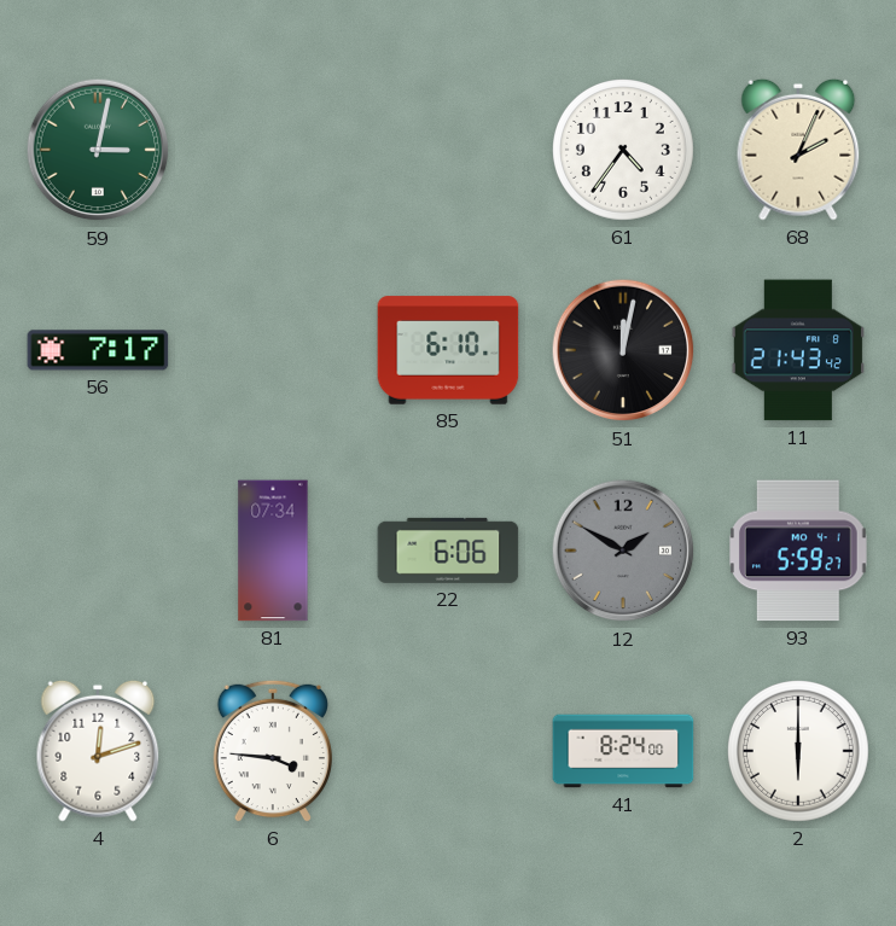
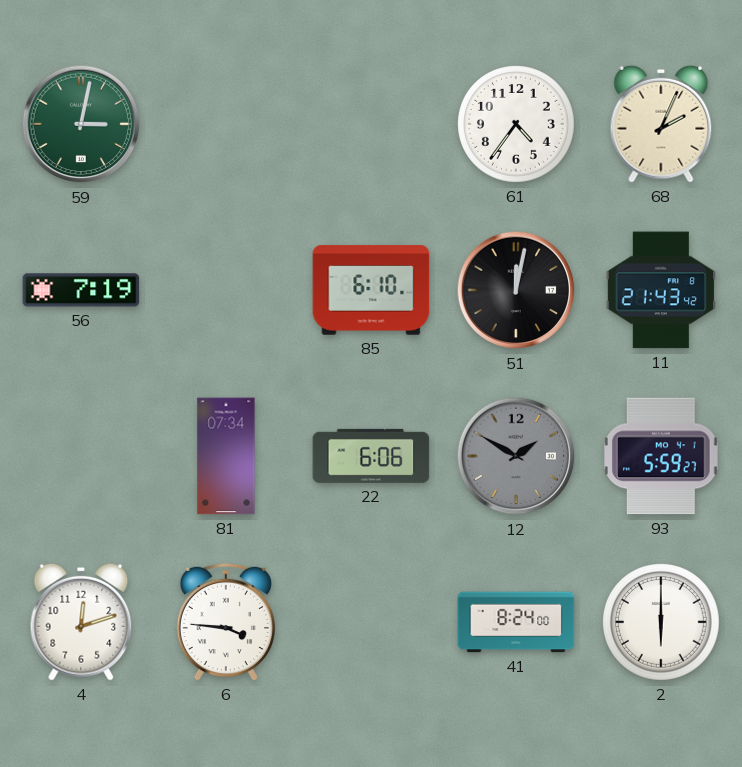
56: 7:17 -> 7:19 (81, 290)
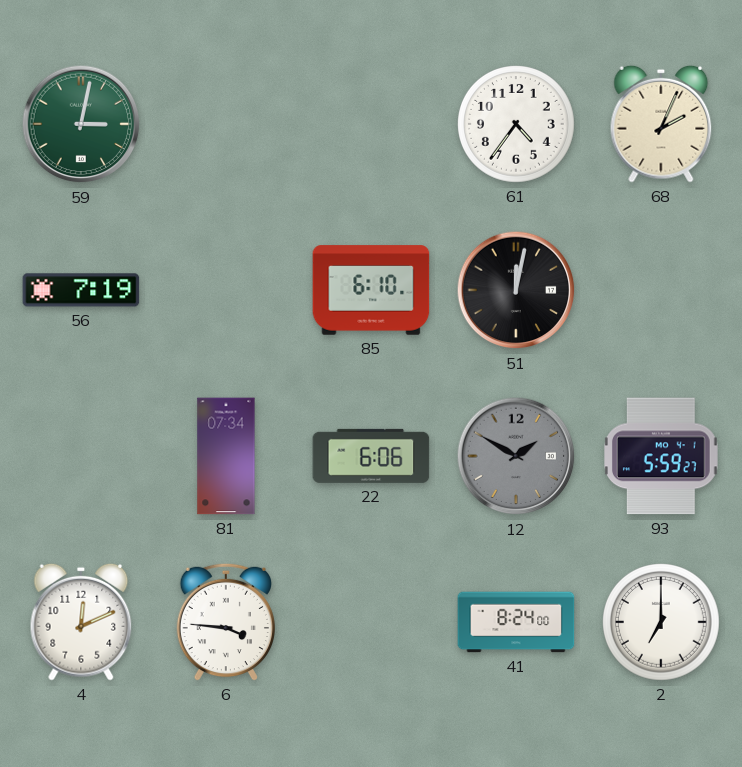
11: 21:43 -> none (660, 290)
4: 12:12 -> 12:11 (81, 622)
2: 6:00 -> 7:00 (662, 623)
